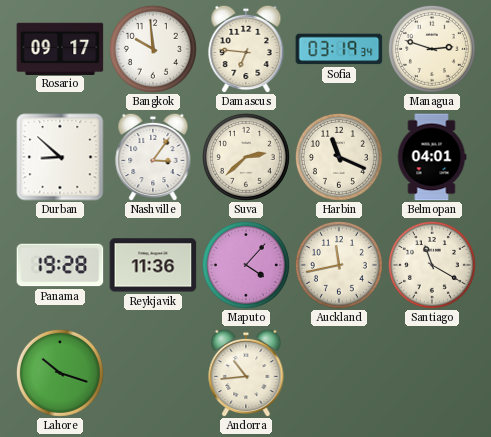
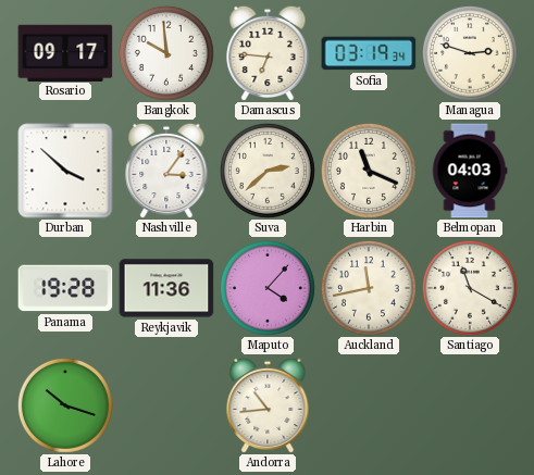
Durban: 8:52 -> 3:52 (65, 171)
Belmopan: 04:01 -> 04:03 (470, 171)
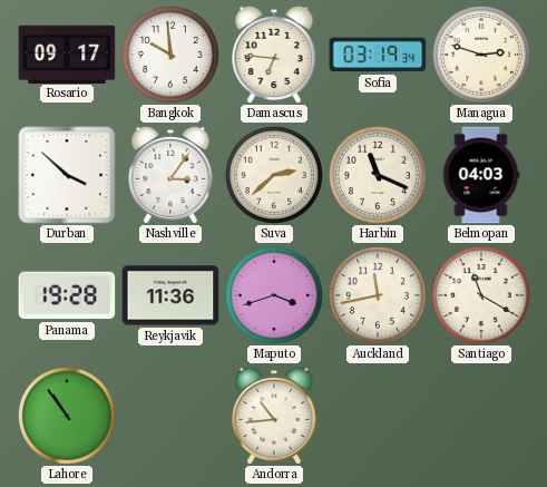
Maputo: 4:07 -> 3:42 (274, 295)
Lahore: 10:18 -> 10:54 (67, 416)
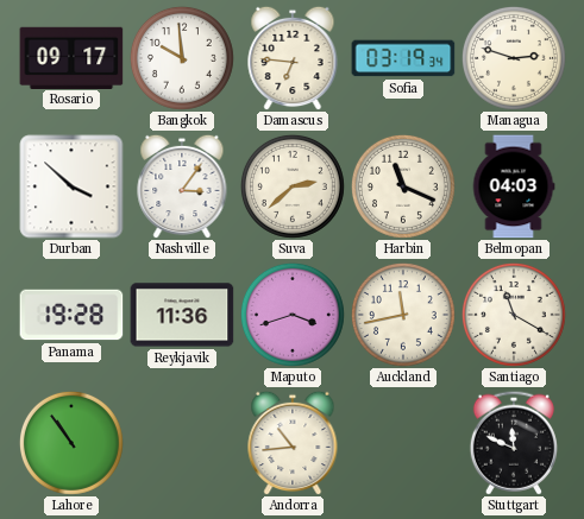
Stuttgart: none -> 11:49 (514, 443)
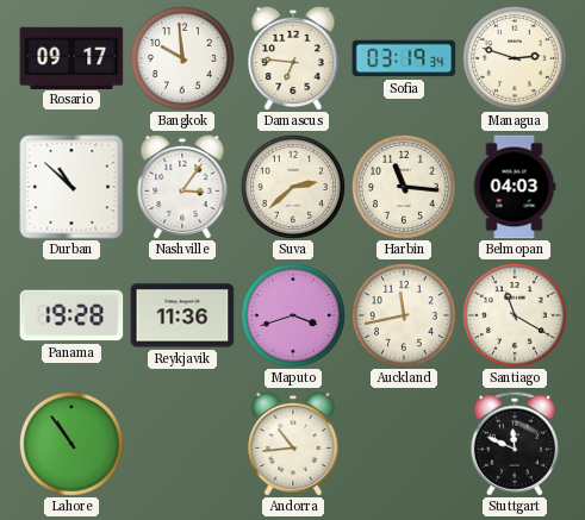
Durban: 3:52 -> 10:52 (71, 187)
Harbin: 11:19 -> 11:16 (404, 187)
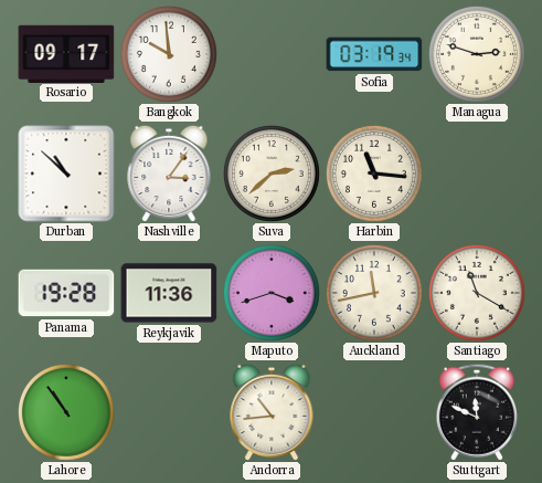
Damascus: 6:46 -> none (293, 58)
Belmopan: 04:03 -> none (515, 187)
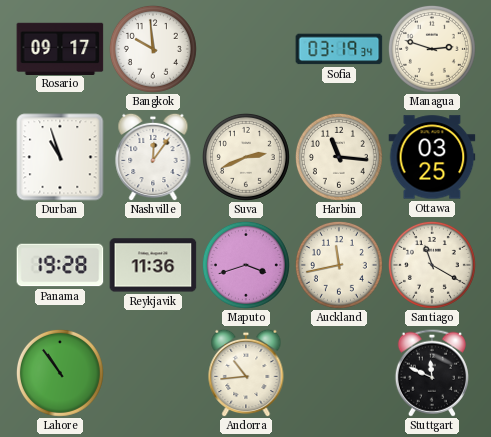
Durban: 10:52 -> 10:57 (60, 157)
Nashville: 3:06 -> 12:06 (153, 157)
Suva: 2:38 -> 2:41 (246, 157)
Ottawa: none -> 03:25 (432, 157)
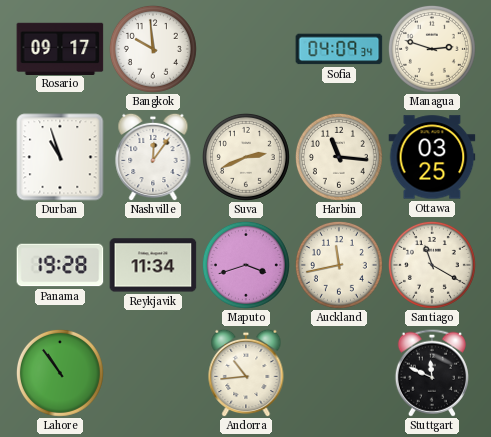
Sofia: 03:19 -> 04:09 (339, 49)
Reykjavik: 11:36 -> 11:34 (153, 265)
